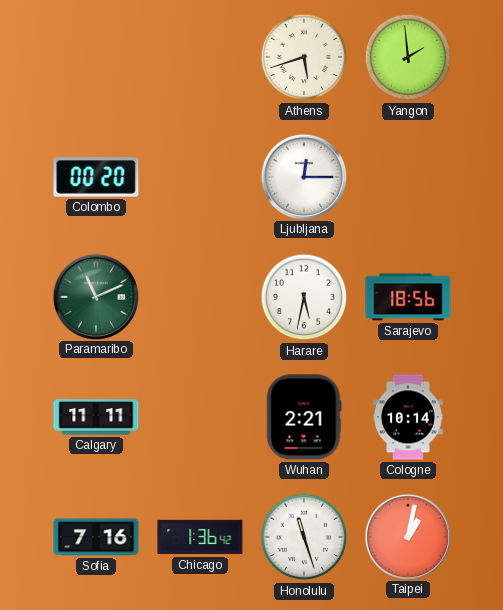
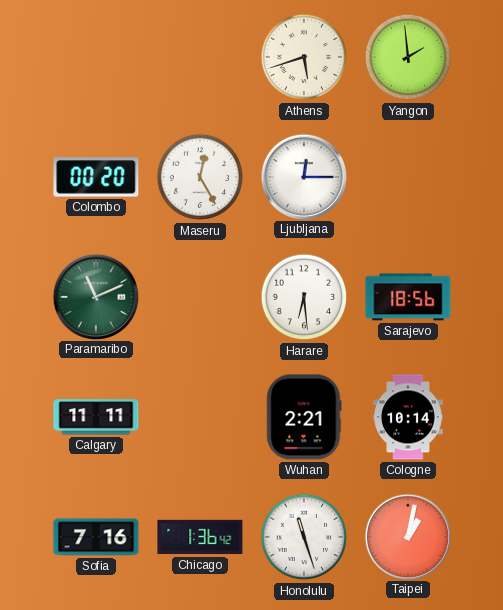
Maseru: none -> 12:25 (200, 177)
Harare: 5:32 -> 6:29 (304, 297)
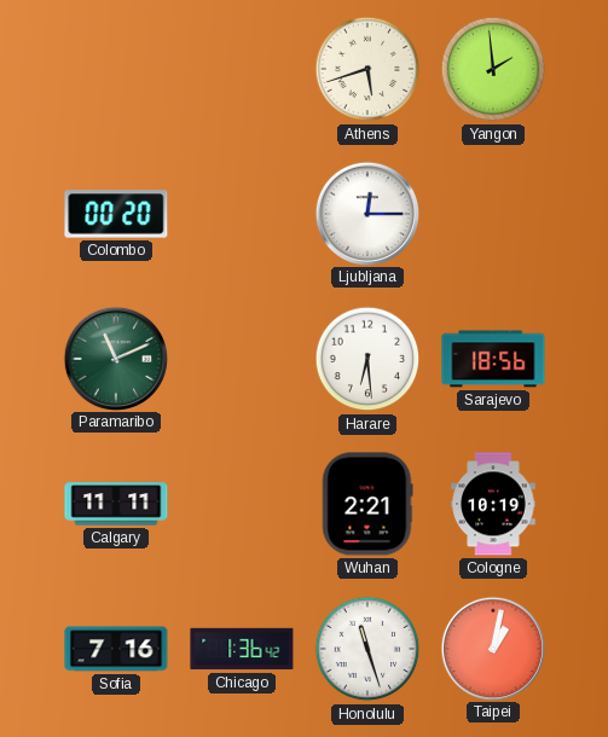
Maseru: 12:25 -> none (200, 177)
Cologne: 10:14 -> 10:19 (493, 504)
